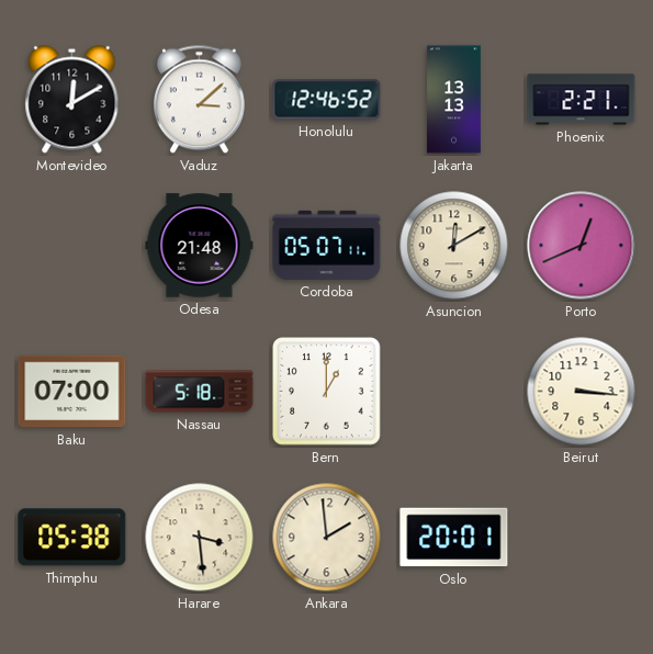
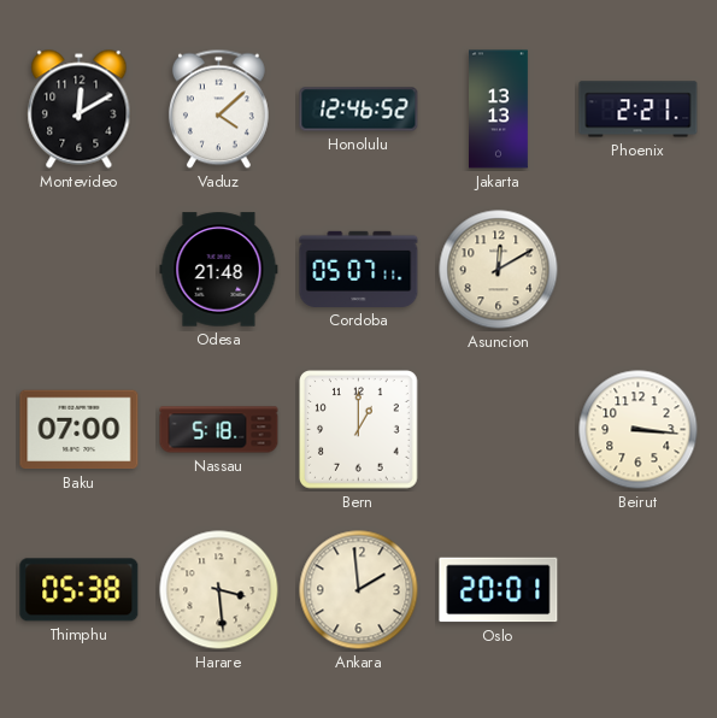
Vaduz: 3:08 -> 4:08 (218, 110)
Porto: 12:41 -> none (582, 246)
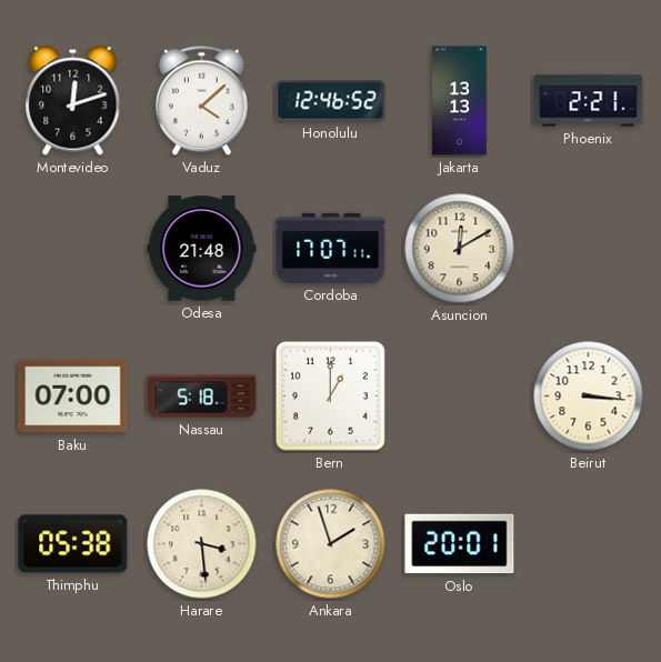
Montevideo: 12:10 -> 12:12 (73, 101)
Cordoba: 05:07 -> 17:07 (331, 248)
Ankara: 1:59 -> 1:57 (331, 544)
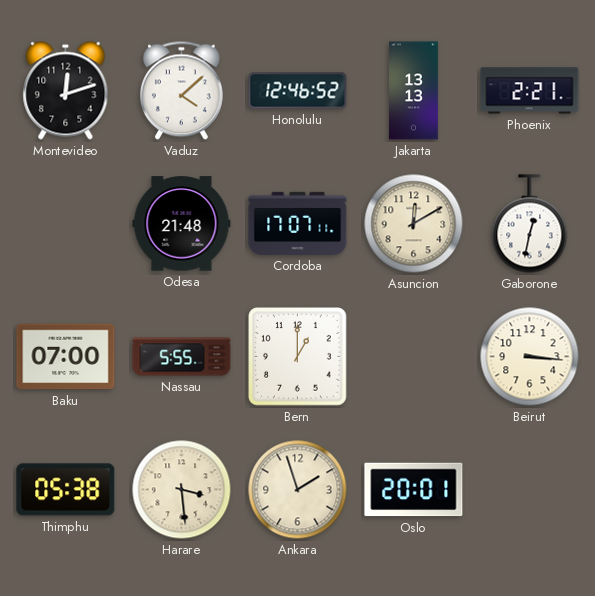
Gaborone: none -> 12:32 (530, 224)
Nassau: 5:18 -> 5:55 (182, 357)
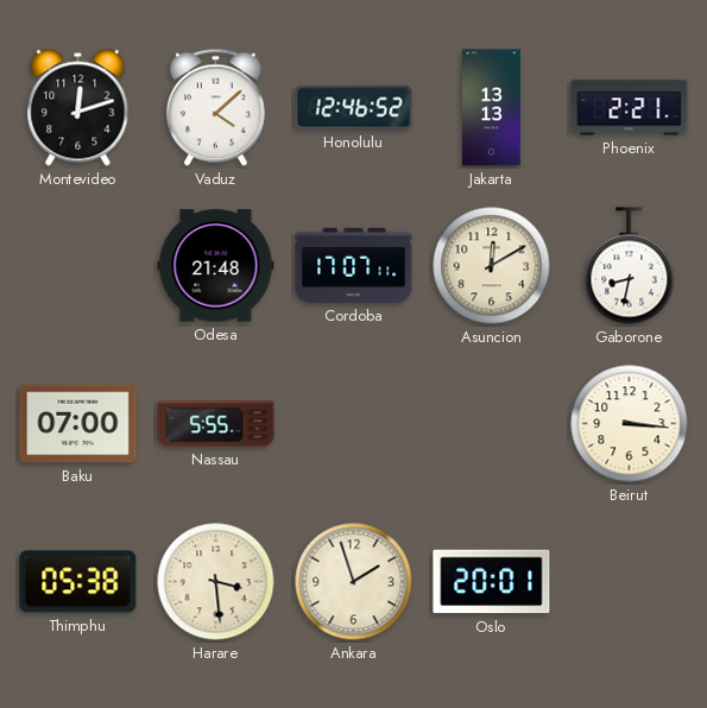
Gaborone: 12:32 -> 8:32 (630, 266)
Bern: 1:00 -> none (298, 357)
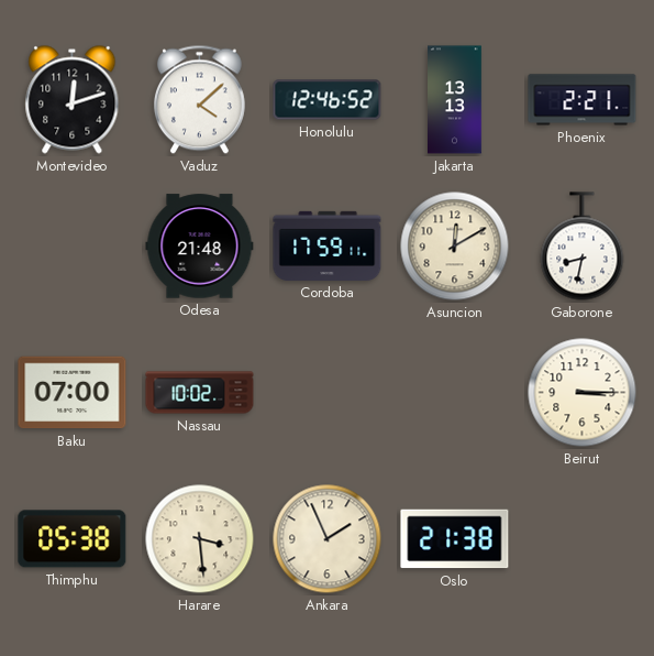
Cordoba: 17:07 -> 17:59 (328, 245)
Nassau: 5:55 -> 10:02 (200, 393)
Beirut: 3:16 -> 3:15 (583, 393)
Ankara: 1:57 -> 1:56 (328, 539)
Oslo: 20:01 -> 21:38 (455, 539)
